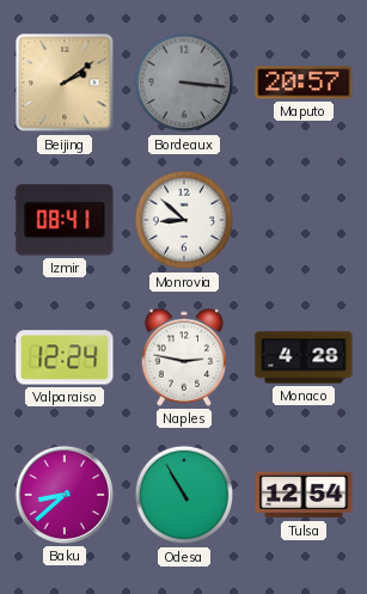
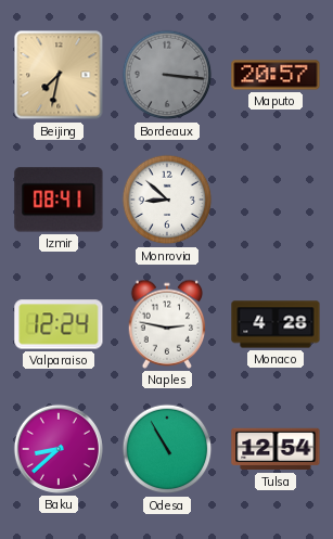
Beijing: 2:09 -> 7:32 (59, 75)
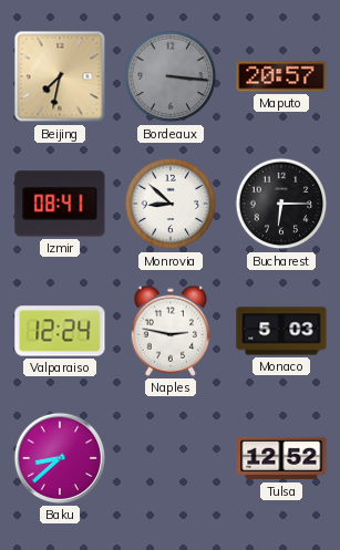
Bucharest: none -> 6:15 (281, 204)
Monaco: 4:28 -> 5:03 (281, 331)
Odesa: 10:55 -> none (167, 449)
Tulsa: 12:54 -> 12:52 (281, 458)
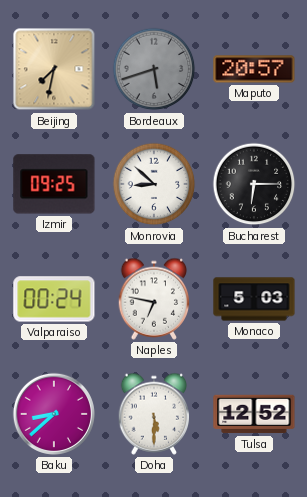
Bordeaux: 3:16 -> 5:42 (154, 69)
Izmir: 08:41 -> 09:25 (54, 184)
Valparaiso: 12:24 -> 00:24 (54, 299)
Naples: 2:47 -> 6:47 (154, 299)
Doha: none -> 5:30 (154, 414)
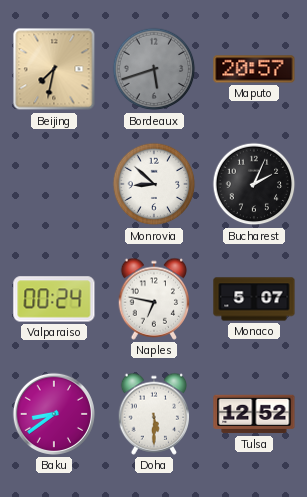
Izmir: 09:25 -> none (54, 184)
Bucharest: 6:15 -> 2:04 (254, 184)
Monaco: 5:03 -> 5:07 (254, 299)
Baku: 8:38 -> 8:39 (54, 414)
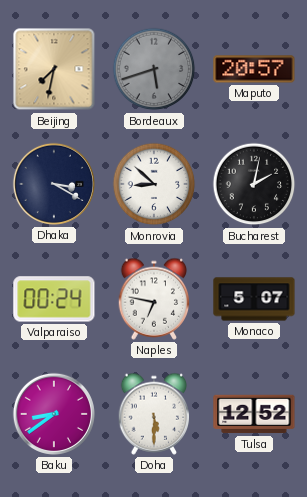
Dhaka: none -> 3:20 (54, 184)
Bucharest: 2:04 -> 2:02 (254, 184)
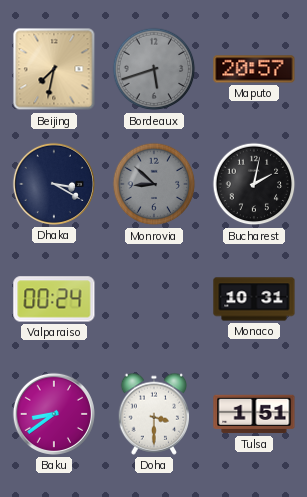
Monrovia dial: white -> grey (154, 184)
Naples: 6:47 -> none (154, 299)
Monaco: 5:07 -> 10:31 (254, 299)
Doha: 5:30 -> 3:30 (154, 414)
Tulsa: 12:52 -> 1:51 (254, 414)
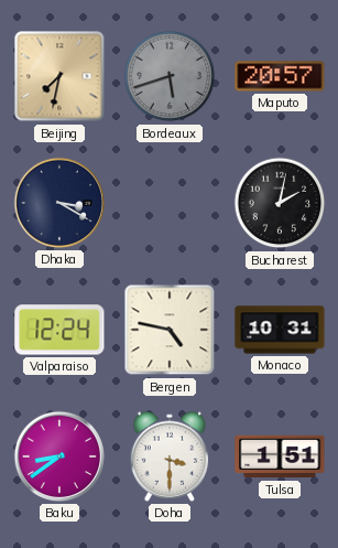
Monrovia: 8:52 -> none (154, 184)
Valparaiso: 00:24 -> 12:24 (59, 330)
Bergen: none -> 4:47 (170, 330)
